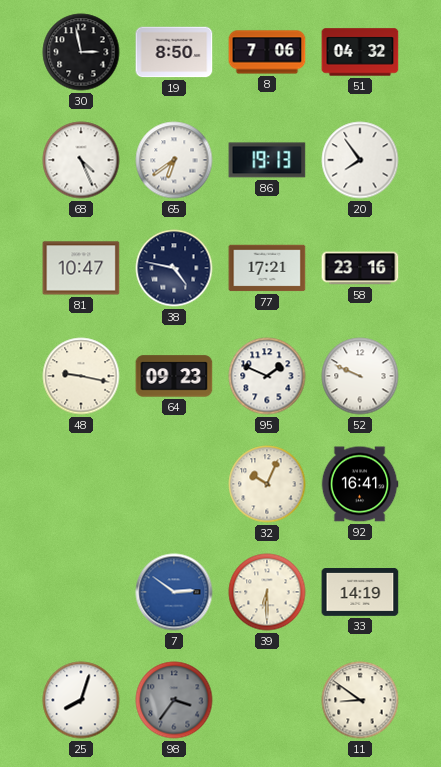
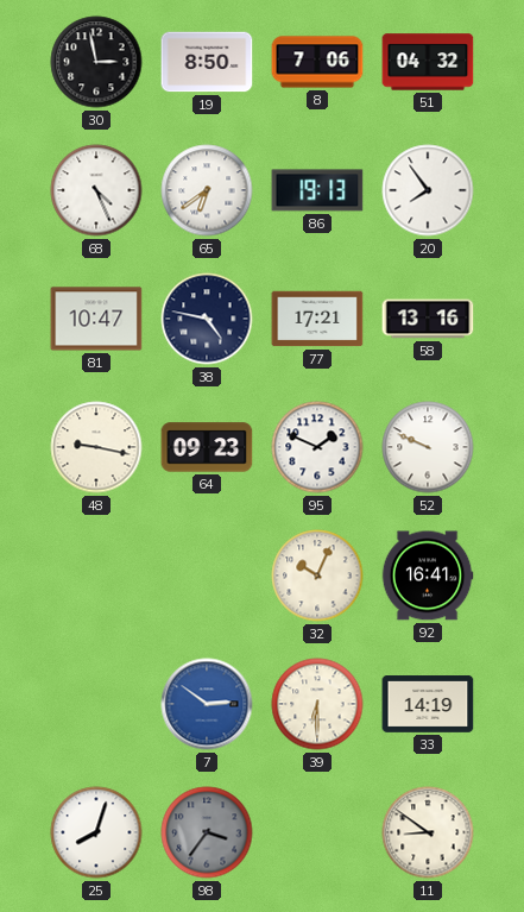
58: 23:16 -> 13:16 (428, 319)
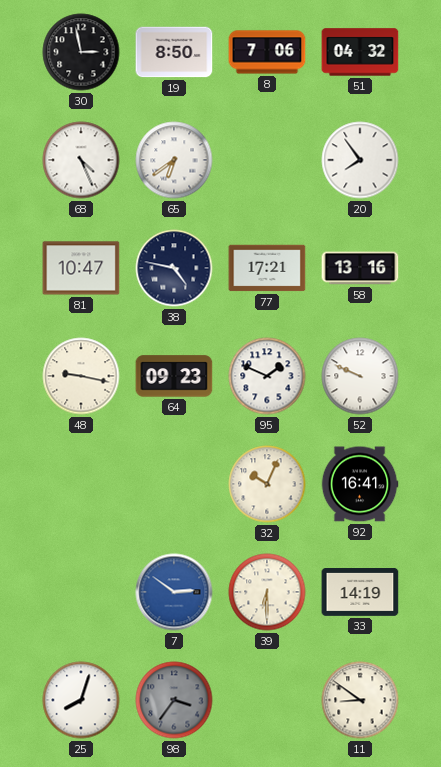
86: 19:13 -> none (317, 190)
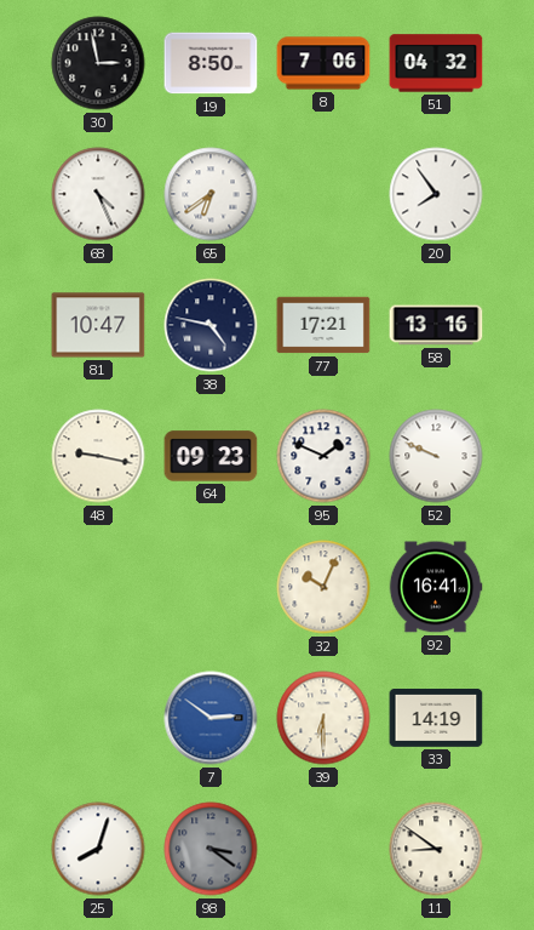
98: 3:36 -> 3:21 (211, 849)
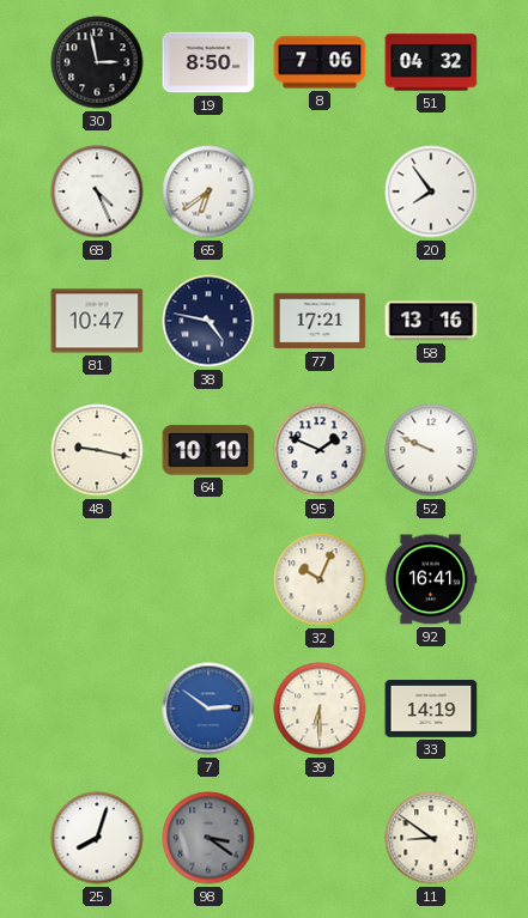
64: 09:23 -> 10:10 (208, 450)
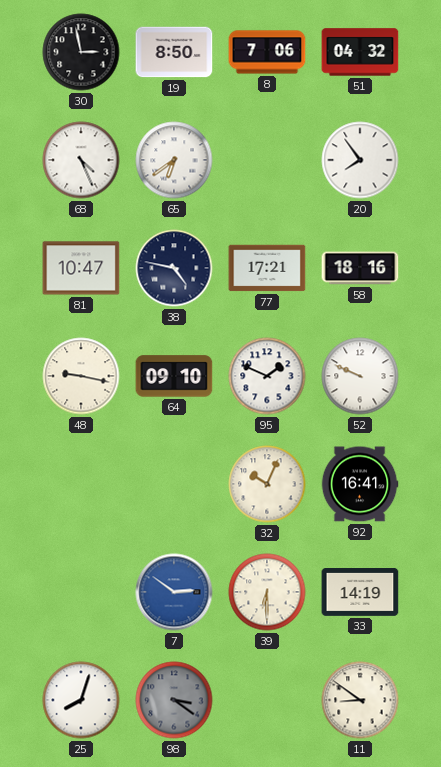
58: 13:16 -> 18:16 (360, 268)
64: 10:10 -> 09:10 (174, 376)
